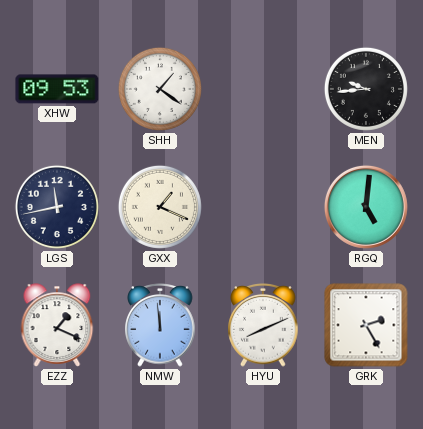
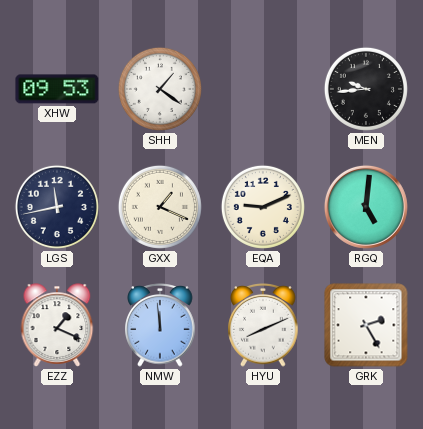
EQA: none -> 9:11 (263, 207)
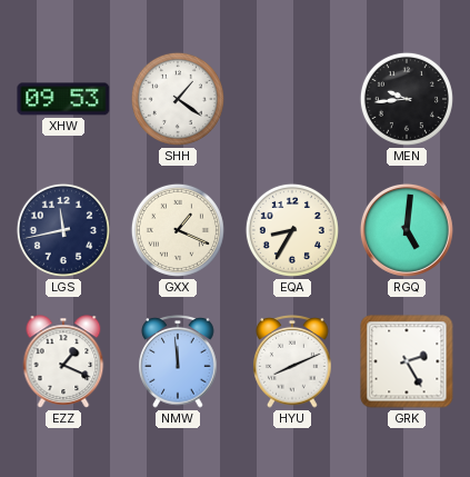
EQA: 9:11 -> 8:35 (292, 230)
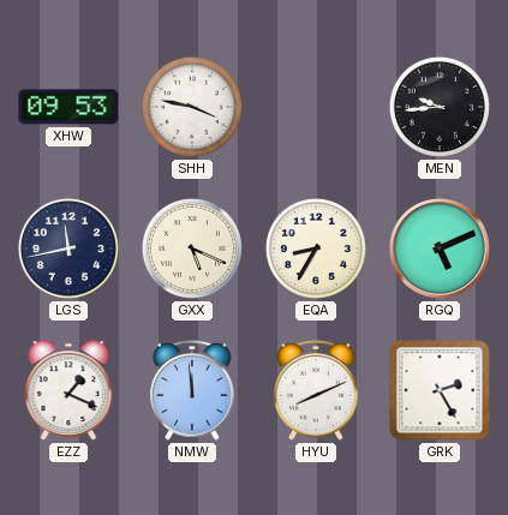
SHH: 1:21 -> 3:47 (192, 107)
GXX: 1:19 -> 5:19 (192, 248)
RGQ: 5:01 -> 5:11 (440, 248)
